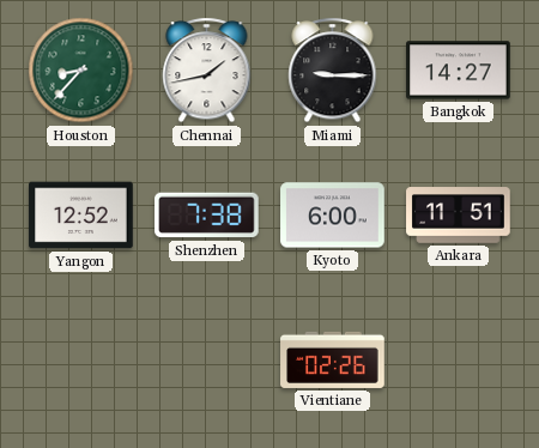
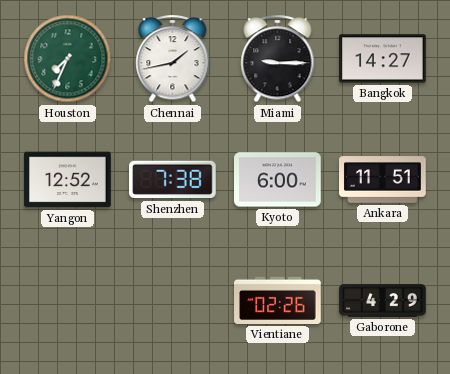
Houston: 8:37 -> 7:34 (68, 59)
Gaborone: none -> 4:29 (383, 301)
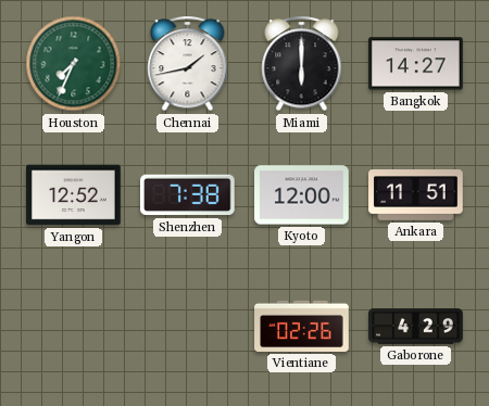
Miami: 9:15 -> 6:00 (302, 64)
Kyoto: 6:00 -> 12:00 (302, 195)
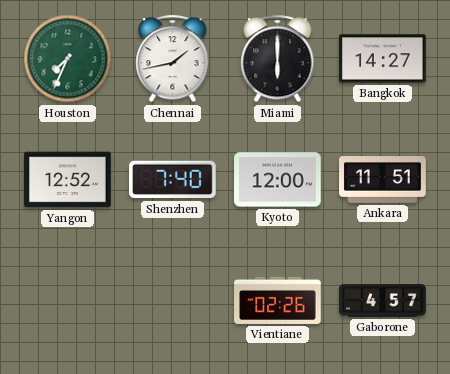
Shenzhen: 7:38 -> 7:40 (173, 180)
Gaborone: 4:29 -> 4:57 (383, 301)
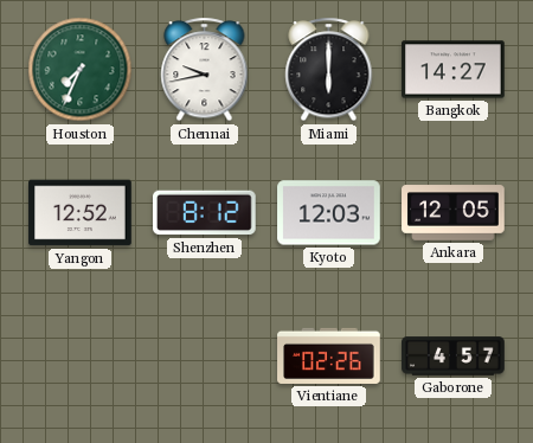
Chennai: 1:43 -> 9:43 (205, 70)
Shenzhen: 7:40 -> 8:12 (205, 213)
Kyoto: 12:00 -> 12:03 (329, 213)
Ankara: 11:51 -> 12:05 (454, 213)
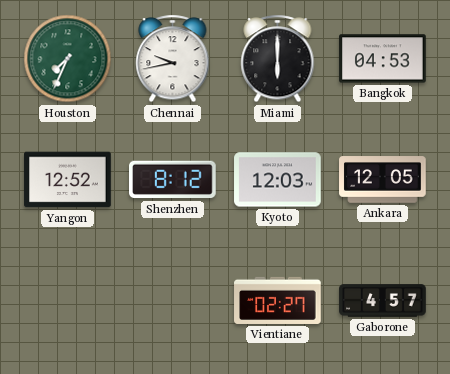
Bangkok: 14:27 -> 04:53 (383, 59)
Vientiane: 02:26 -> 02:27 (278, 300)
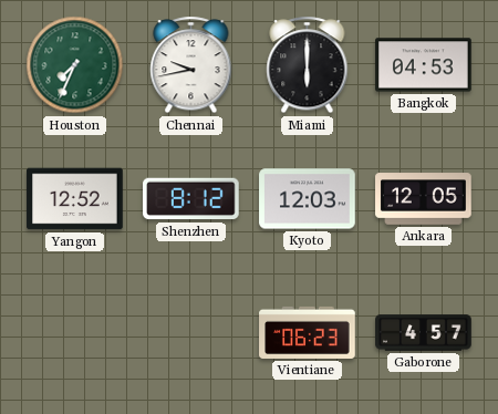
Vientiane: 02:27 -> 06:23 (308, 332)
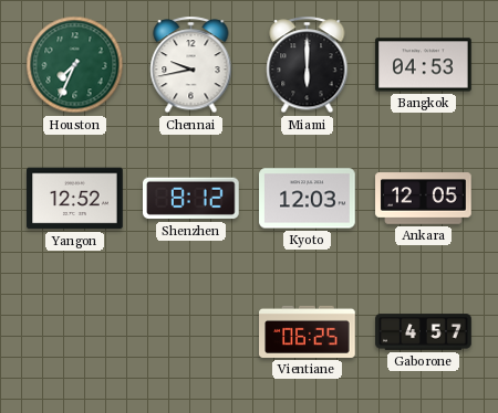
Vientiane: 06:23 -> 06:25 (308, 331)
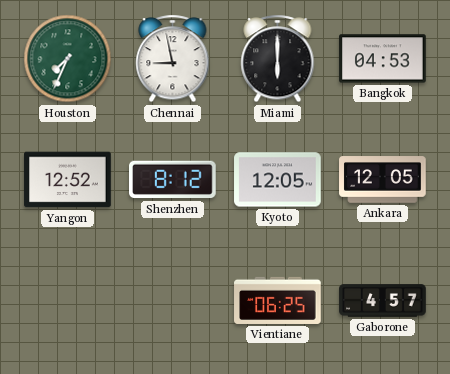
Chennai: 9:43 -> 8:58 (173, 59)
Kyoto: 12:03 -> 12:05 (278, 180)
